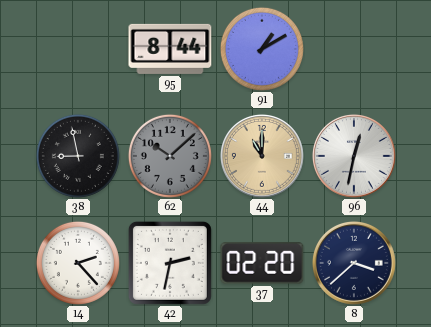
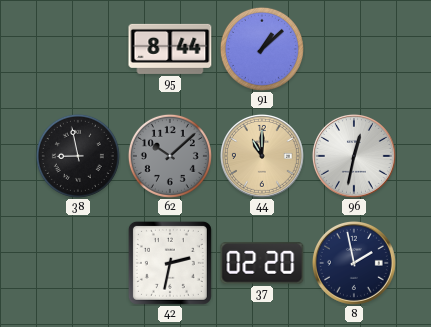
91: 1:10 -> 1:08 (262, 49)
14: 2:23 -> none (78, 263)
8: 3:38 -> 1:58 (354, 263)
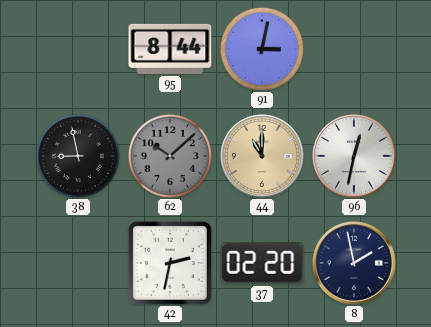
91: 1:08 -> 3:02 (262, 49)
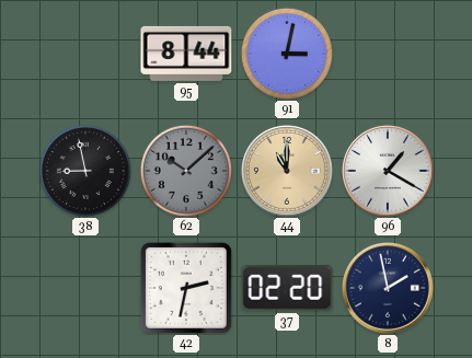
96: 12:32 -> 1:20 (388, 171)
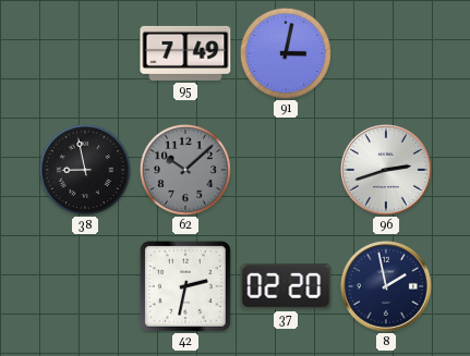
95: 8:44 -> 7:49 (185, 53)
44: 11:00 -> none (287, 171)
96: 1:20 -> 2:42 (386, 170)
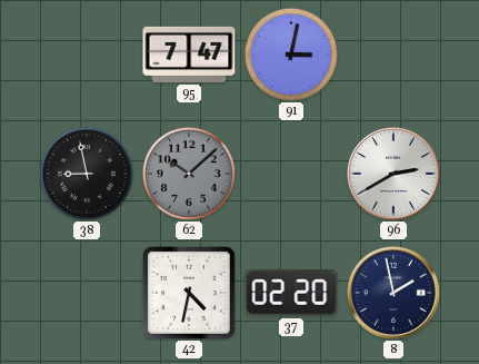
95: 7:49 -> 7:47 (189, 55)
96: 2:42 -> 2:40 (393, 174)
42: 2:32 -> 4:32 (189, 293)
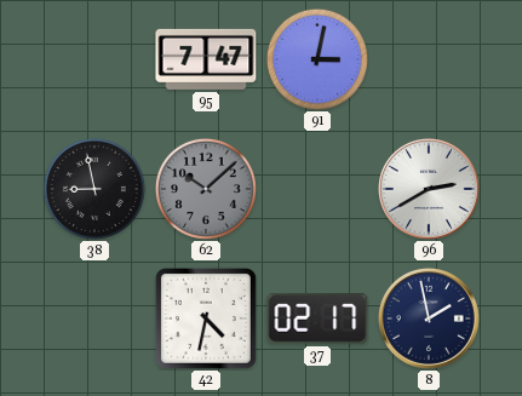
37: 02:20 -> 02:17 (317, 318)
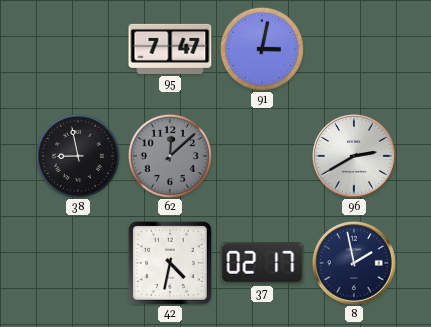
62: 10:08 -> 12:08 (170, 156)
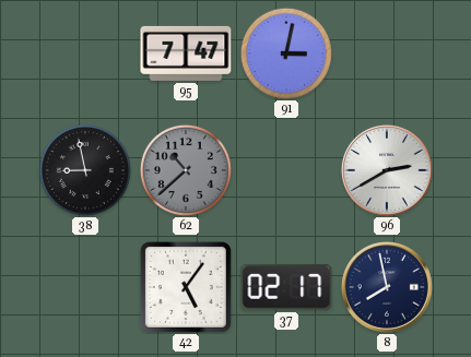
62: 12:08 -> 10:38 (186, 170)
42: 4:32 -> 5:06 (186, 287)
8: 1:58 -> 7:58 (387, 287)
